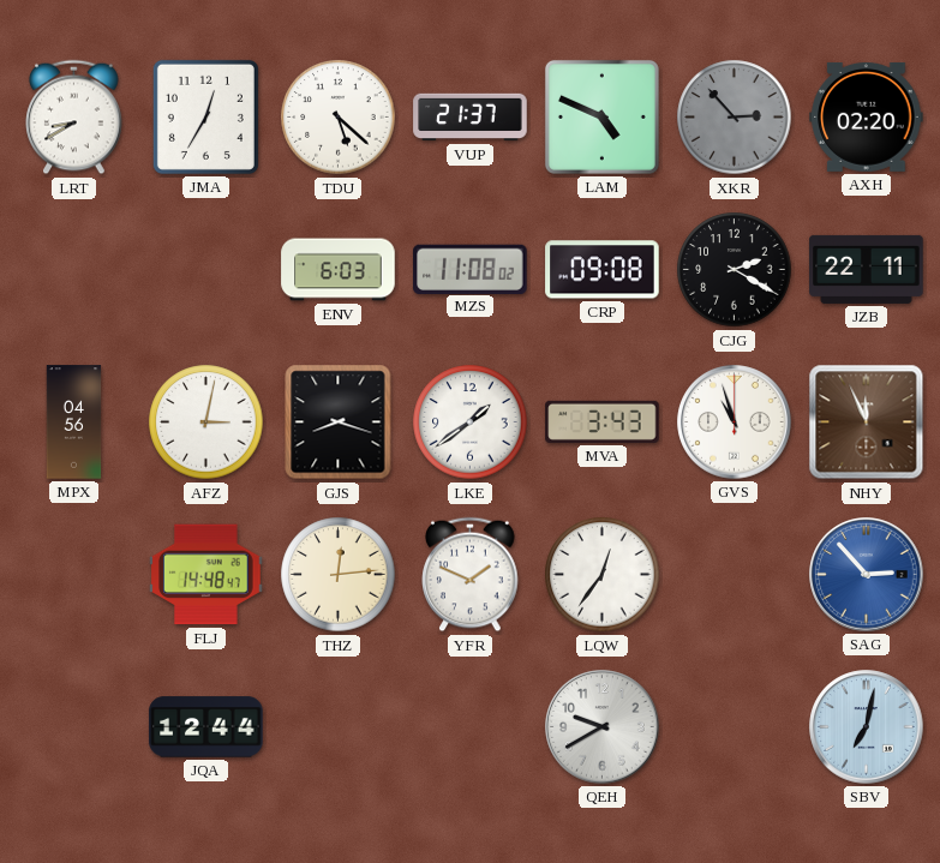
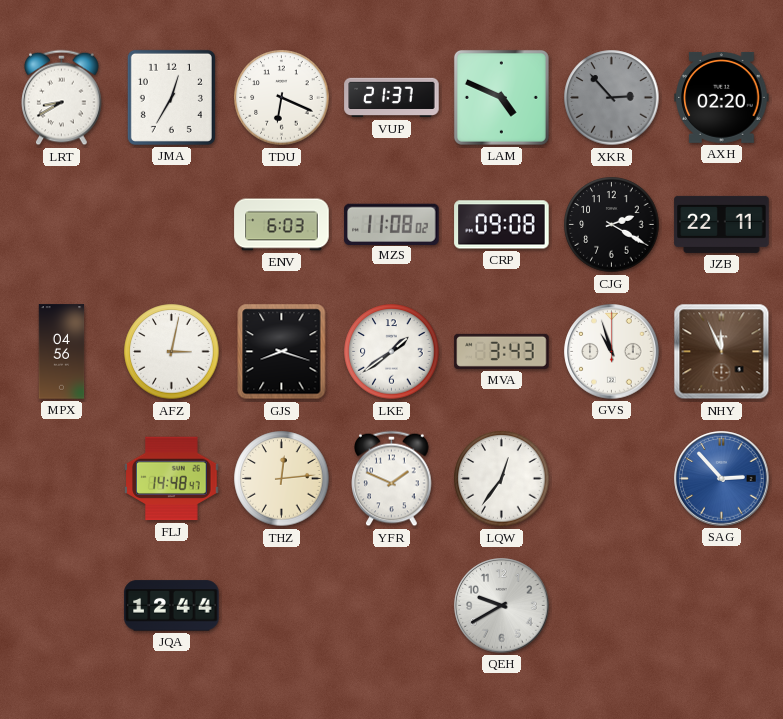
TDU: 5:22 -> 6:19 (282, 98)
SBV: 7:02 -> none (867, 727)
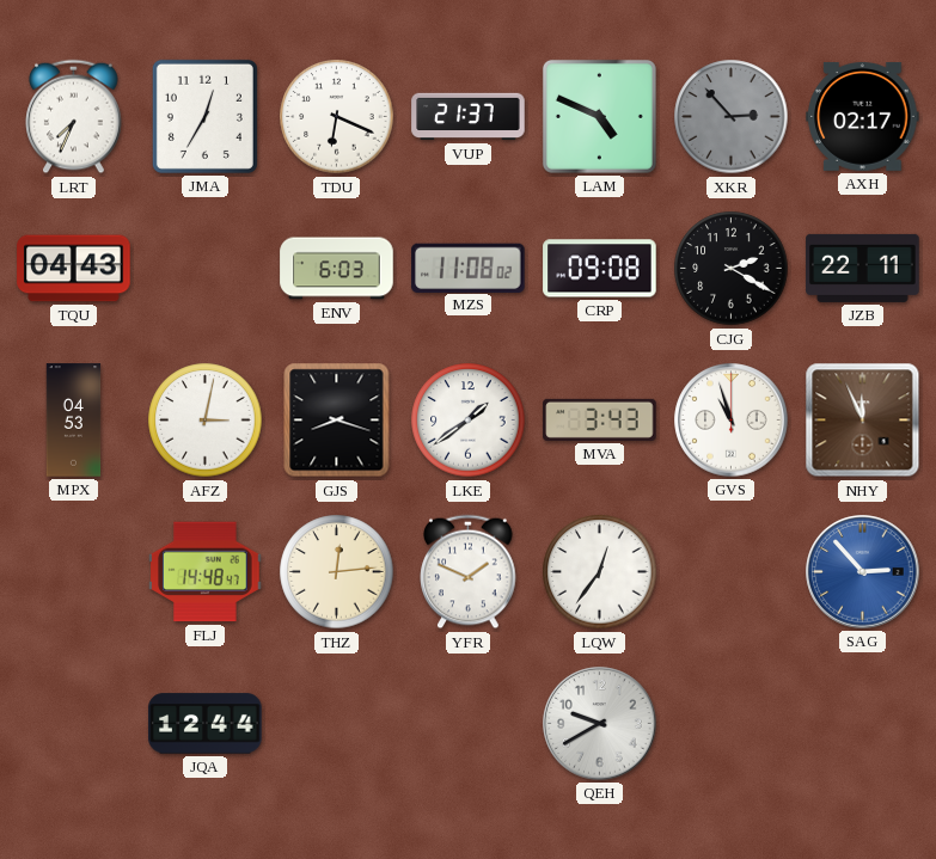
LRT: 8:40 -> 7:34 (74, 117)
AXH: 02:20 -> 02:17 (863, 116)
TQU: none -> 04:43 (74, 269)
MPX: 04:56 -> 04:53 (74, 421)
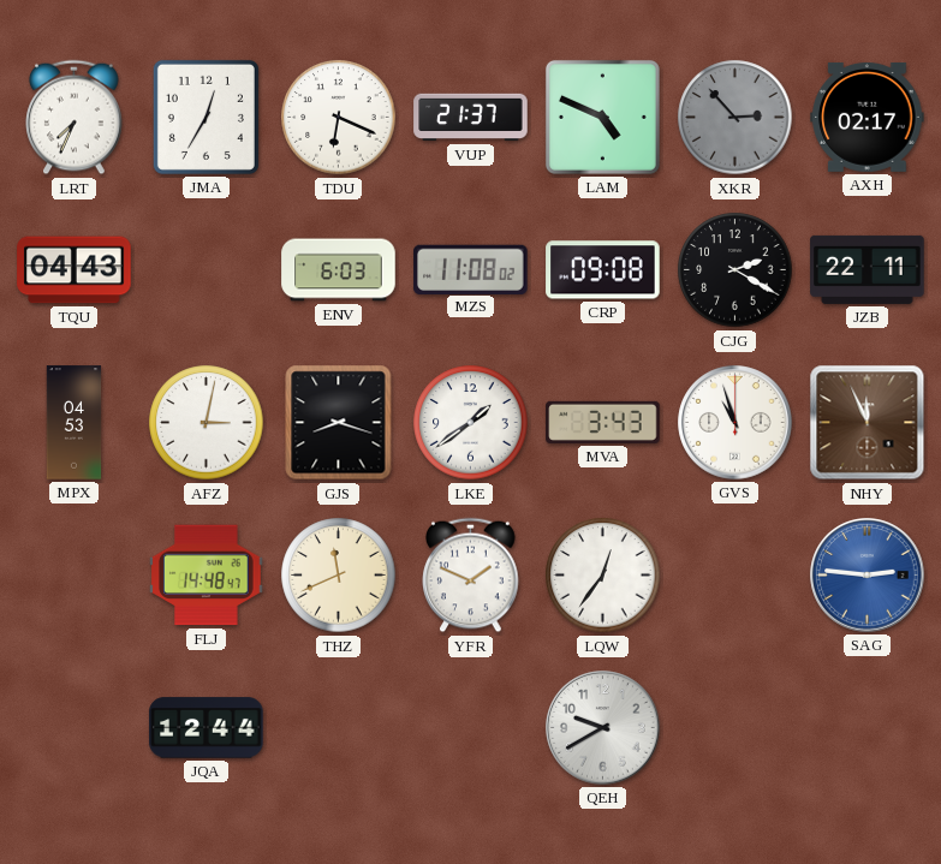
THZ: 12:14 -> 11:41 (339, 576)
SAG: 2:53 -> 2:46 (868, 576)
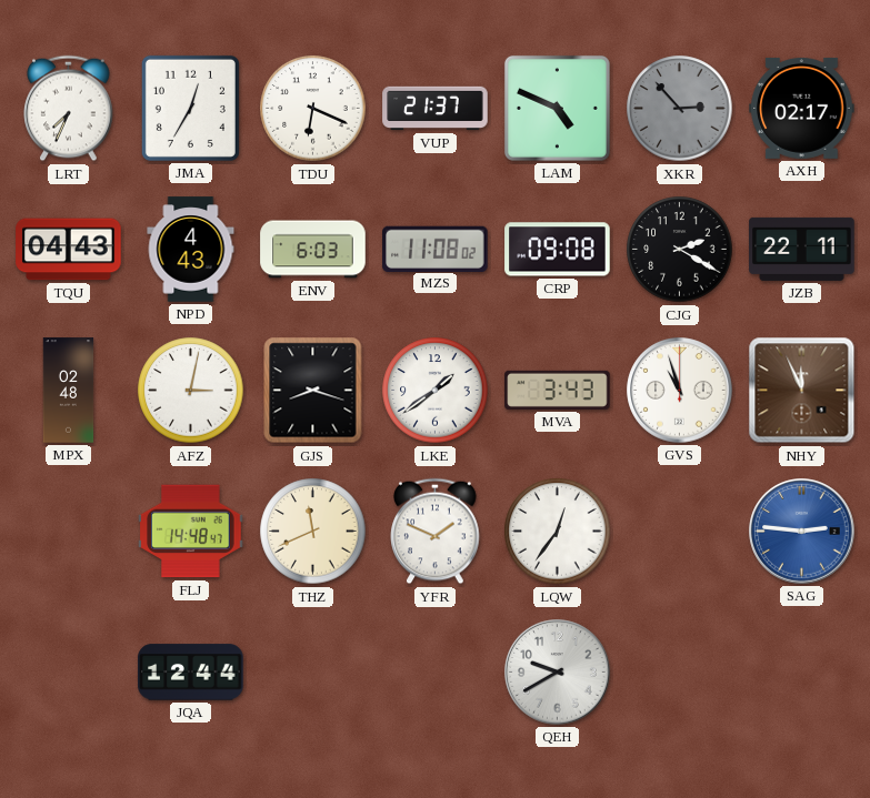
NPD: none -> 4:43 (191, 250)
MPX: 04:53 -> 02:48 (69, 391)
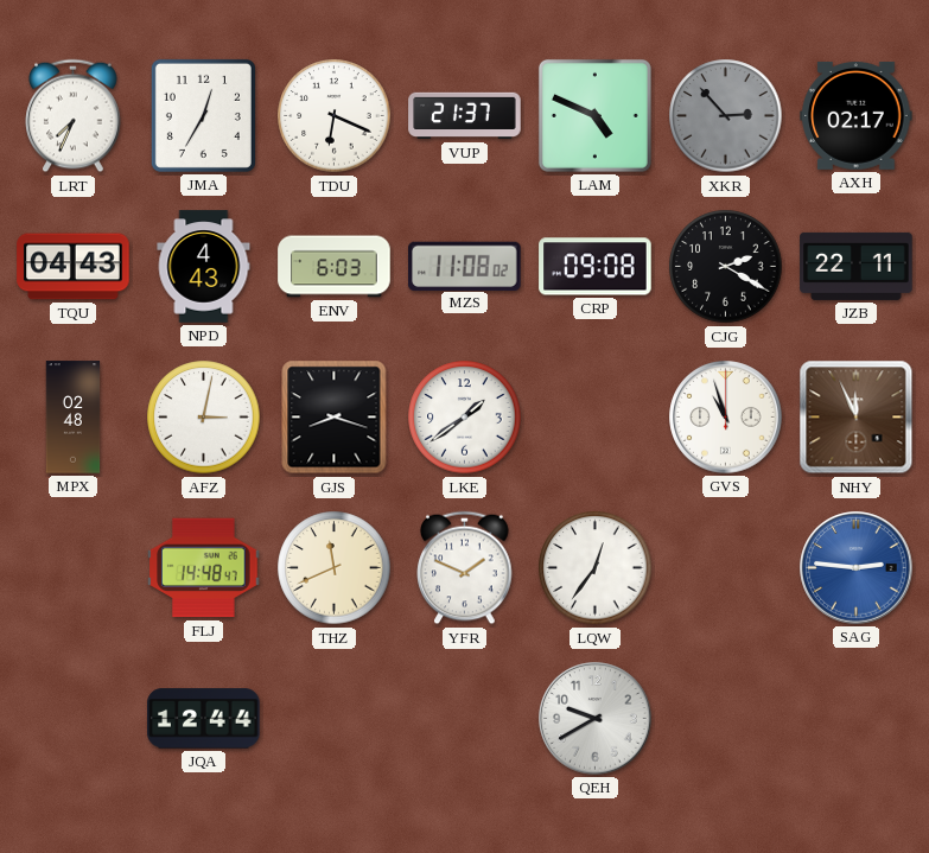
MVA: 3:43 -> none (558, 390)
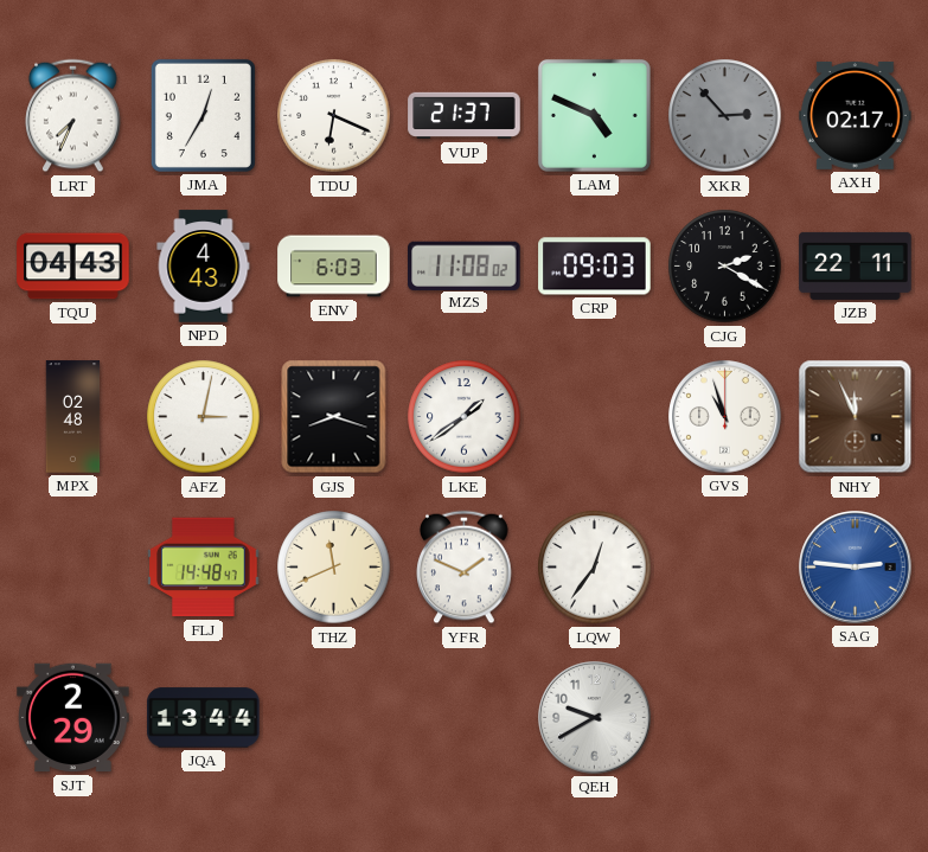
CRP: 09:08 -> 09:03 (595, 267)
SJT: none -> 2:29 (73, 718)
JQA: 12:44 -> 13:44 (204, 718)
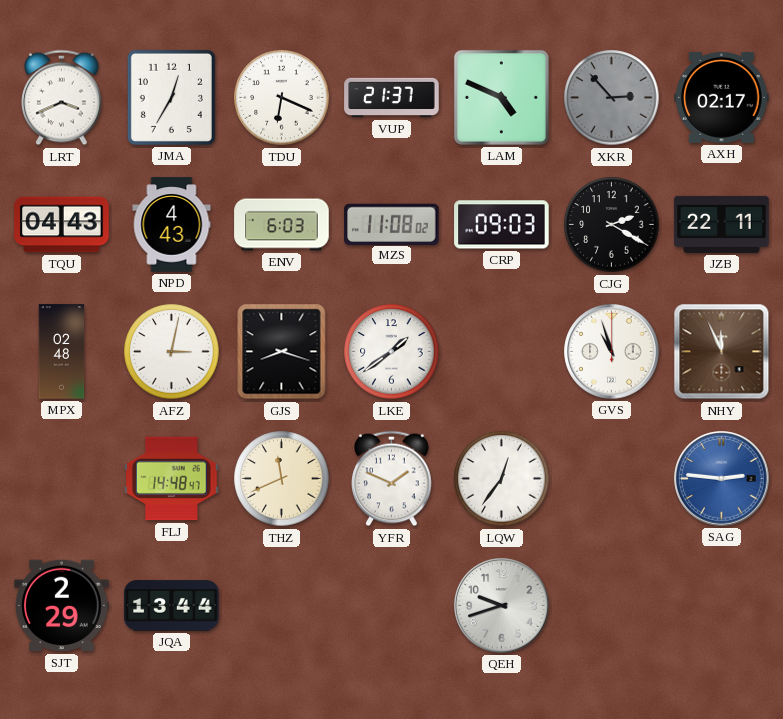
LRT: 7:34 -> 3:41 (62, 98)
QEH: 9:40 -> 9:42 (502, 606)
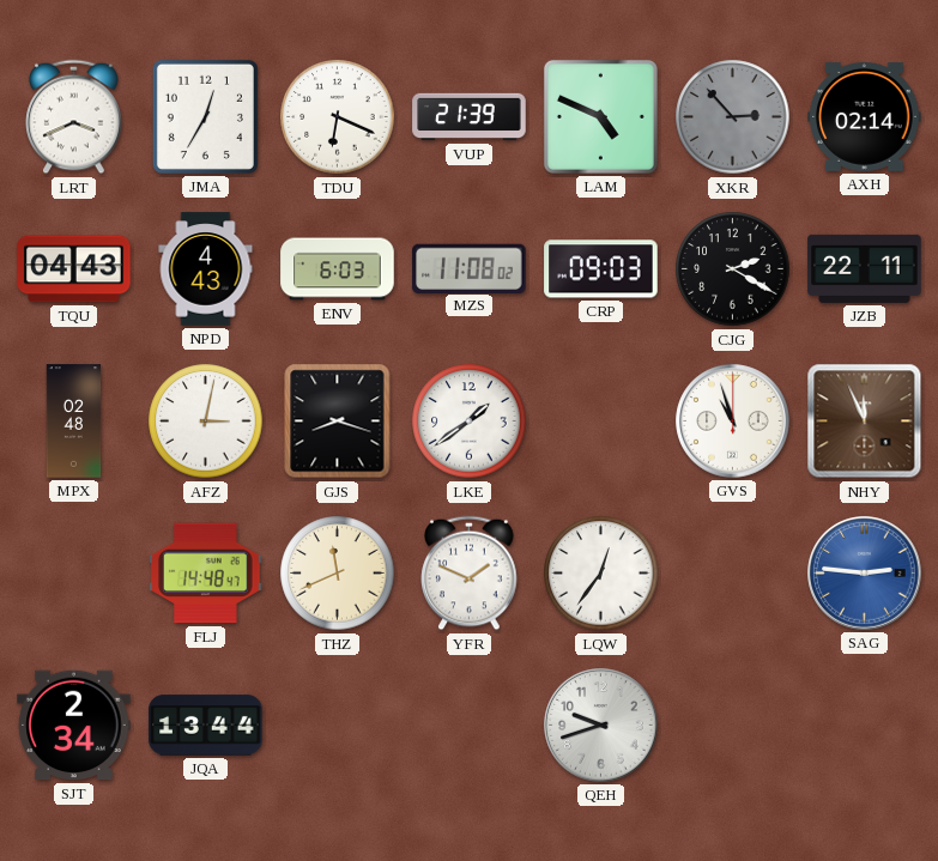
VUP: 21:37 -> 21:39 (470, 117)
AXH: 02:17 -> 02:14 (865, 116)
SJT: 2:29 -> 2:34 (74, 726)
